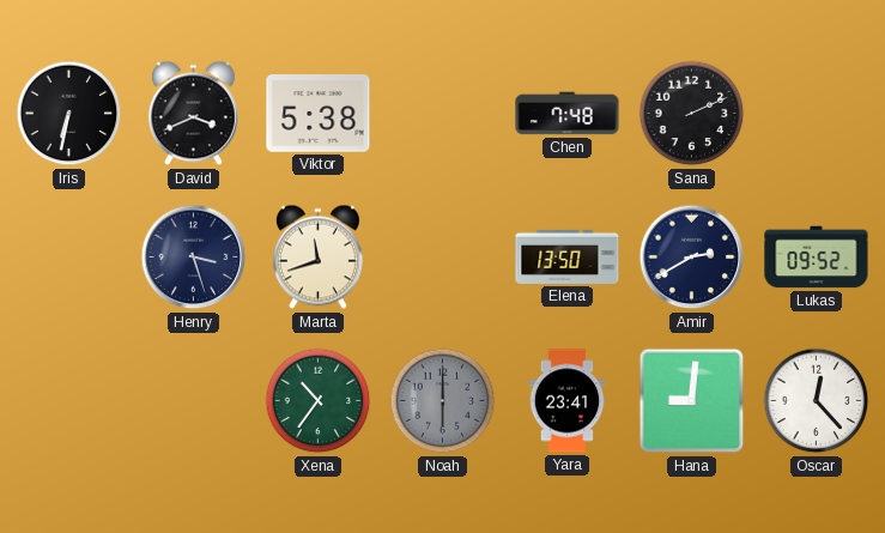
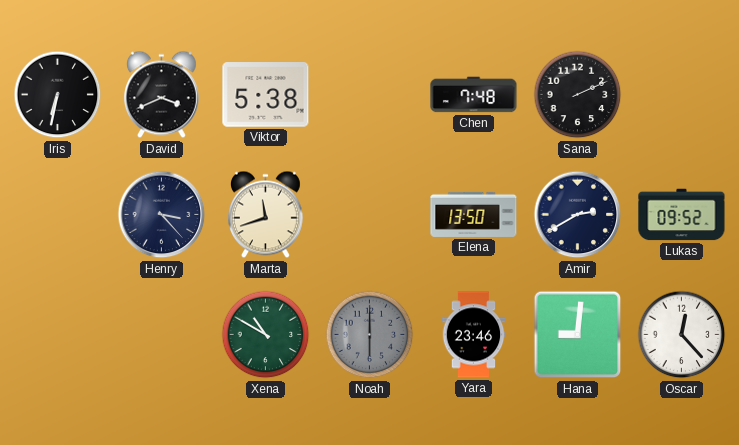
Henry: 3:27 -> 3:23 (162, 215)
Xena: 10:36 -> 10:50 (266, 335)
Yara: 23:41 -> 23:46 (474, 335)
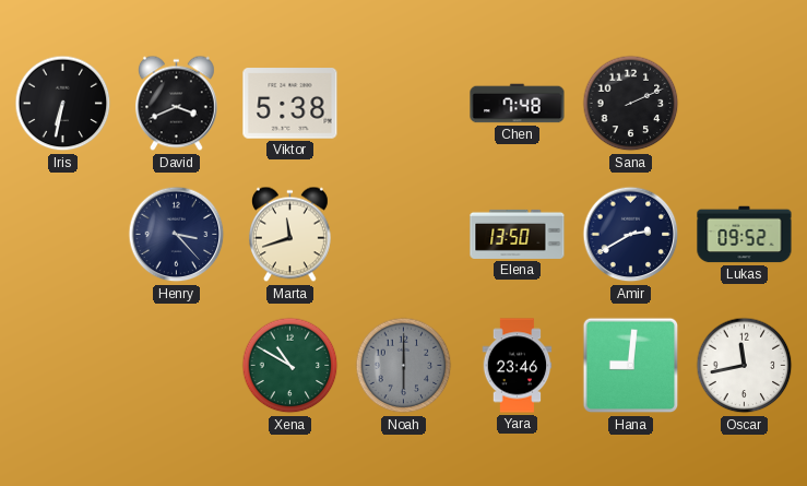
Oscar: 12:23 -> 11:43 (745, 366)
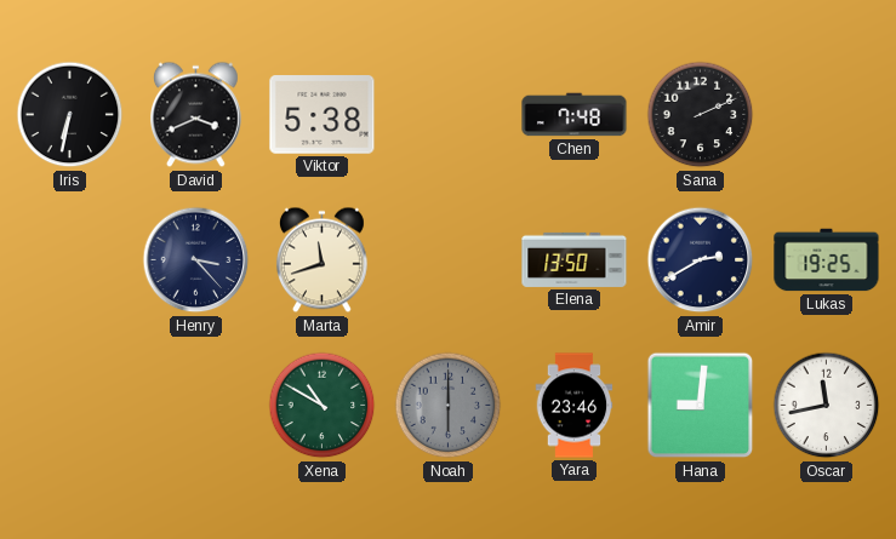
Lukas: 09:52 -> 19:25 (827, 260)
